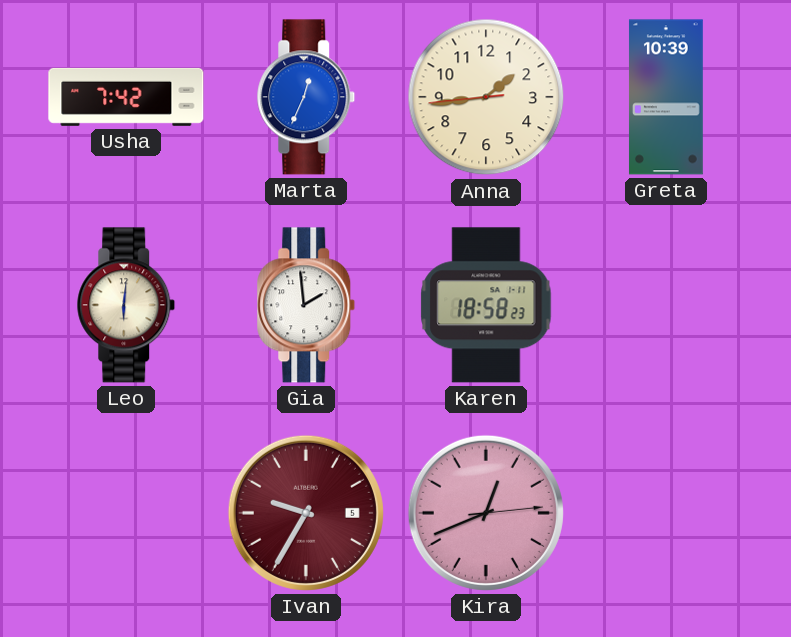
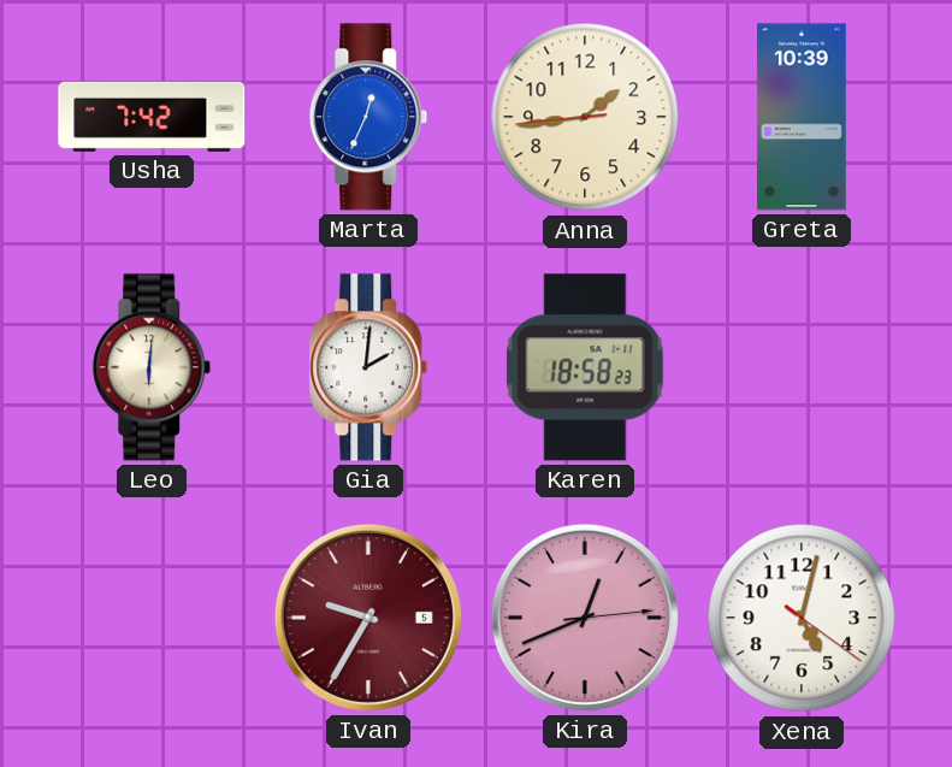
Gia: 1:59 -> 2:01 (368, 367)
Xena: none -> 5:02 (802, 618)
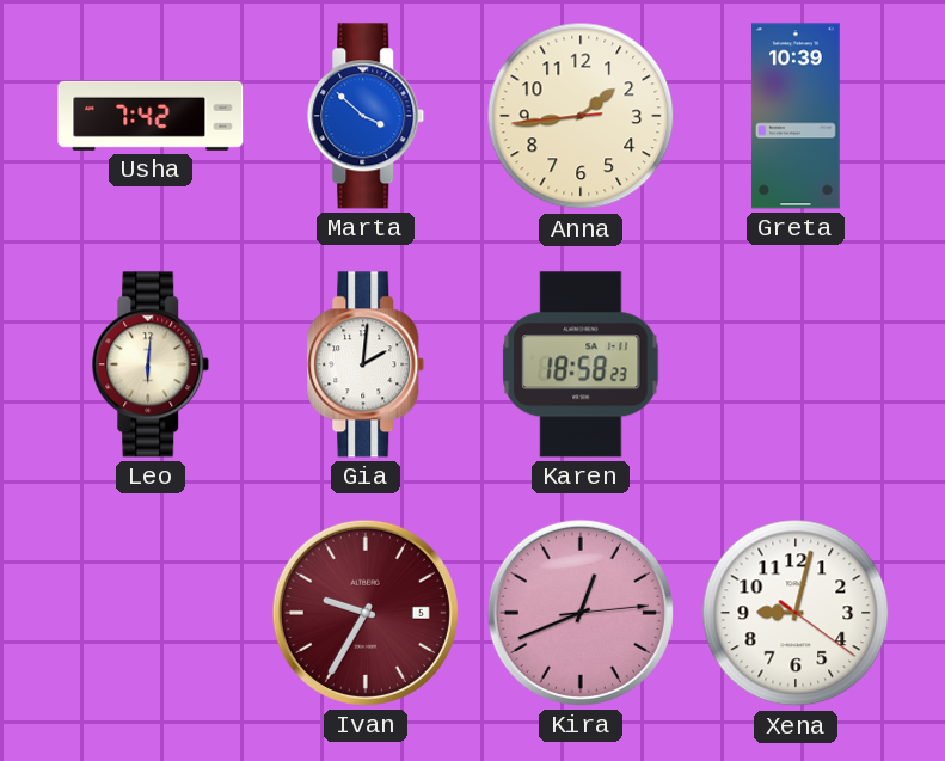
Marta: 12:34 -> 3:52 (366, 116)
Xena: 5:02 -> 9:02 (796, 613)
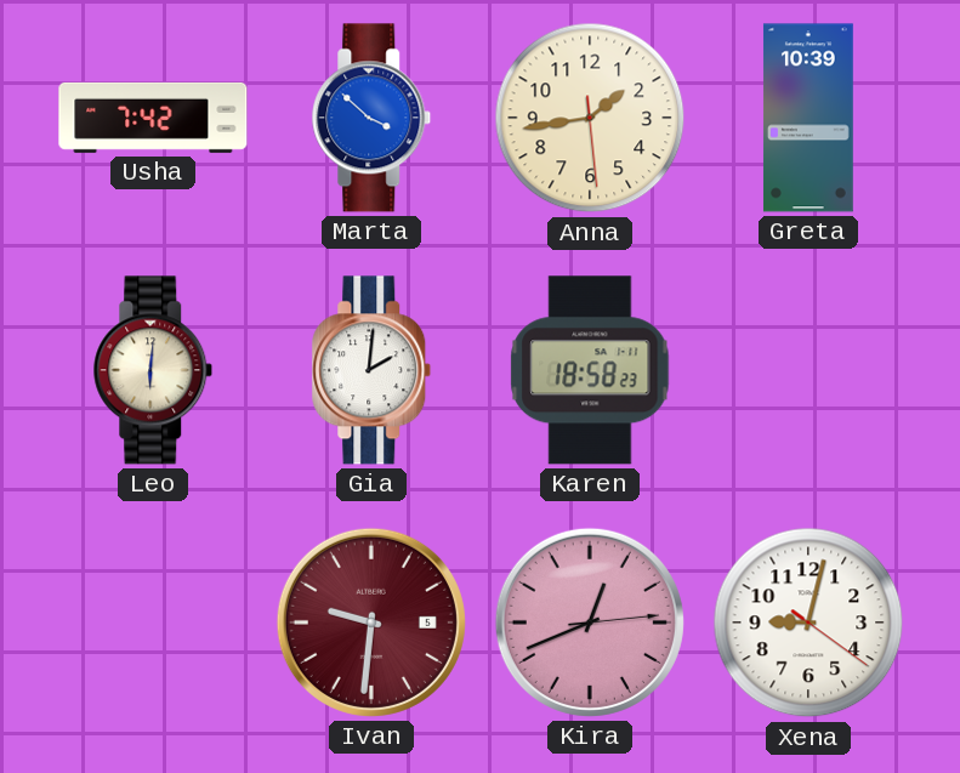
Anna: 1:43:44 -> 1:43:29 (590, 118)
Ivan: 9:35 -> 9:31 (371, 623)
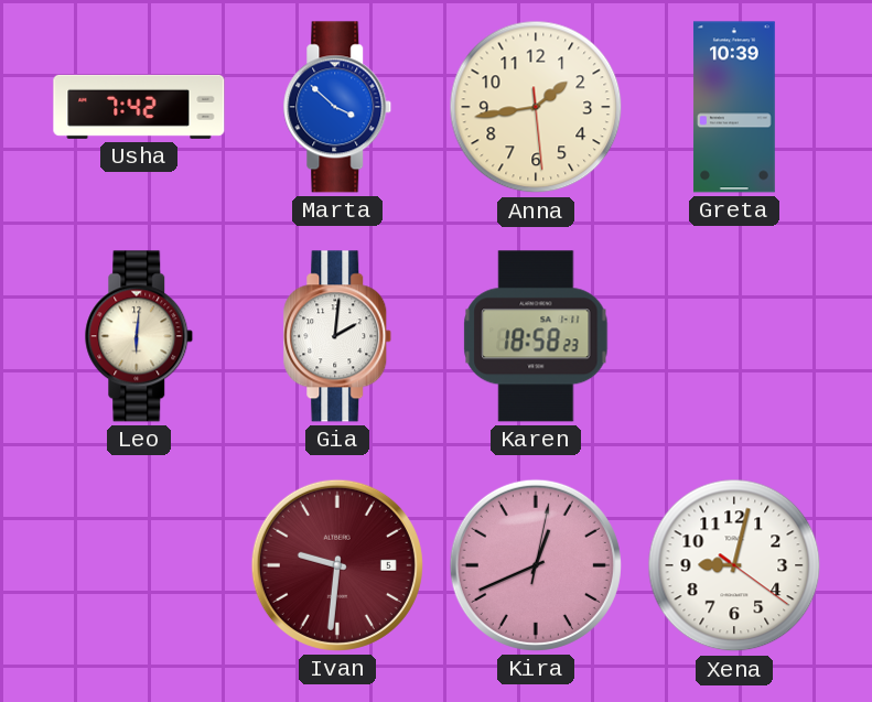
Kira: 12:41:14 -> 12:41:02 (536, 565)
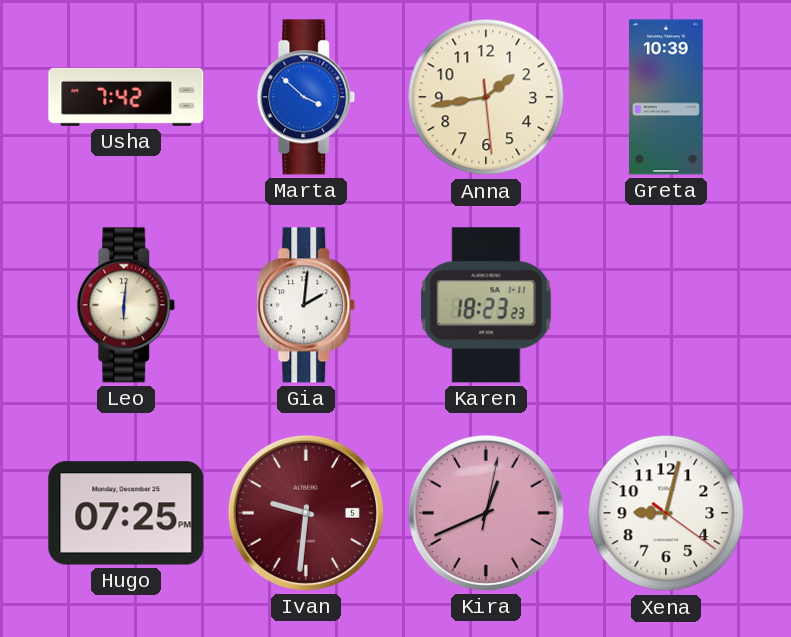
Karen: 18:58 -> 18:23 (486, 305)
Hugo: none -> 07:25 (126, 513)
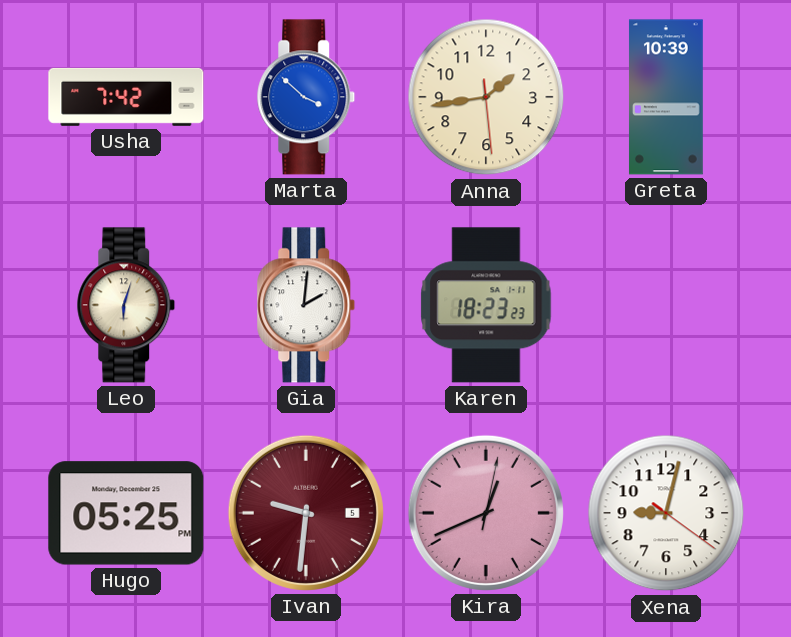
Leo: 6:01 -> 6:03 (126, 305)
Hugo: 07:25 -> 05:25 (126, 513)
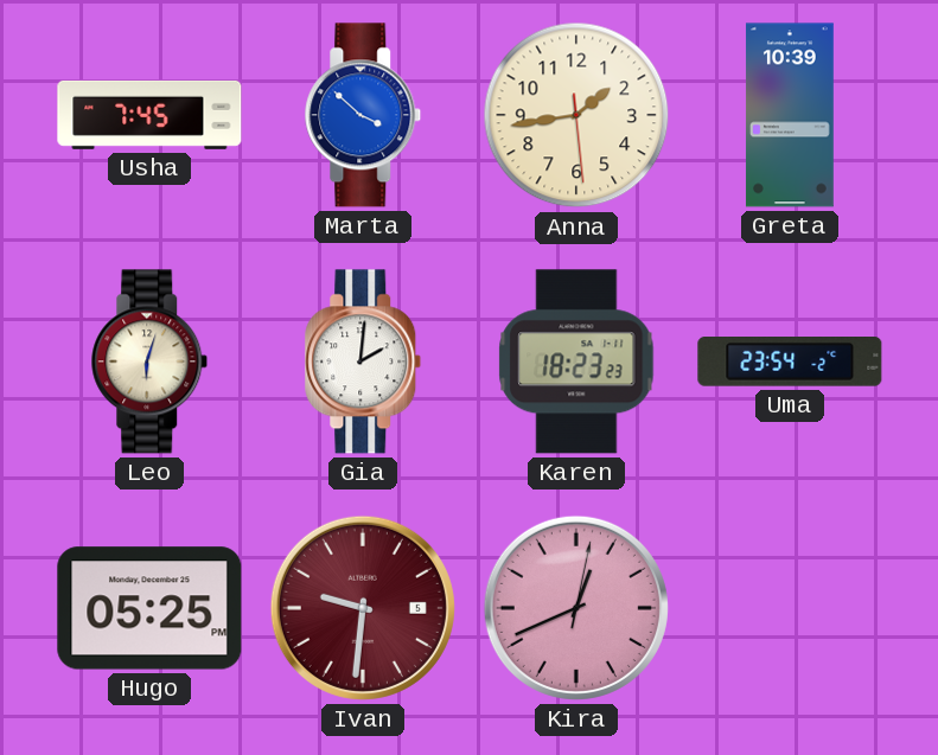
Usha: 7:42 -> 7:45 (149, 115)
Uma: none -> 23:54 (790, 363)
Xena: 9:02 -> none (666, 513)
